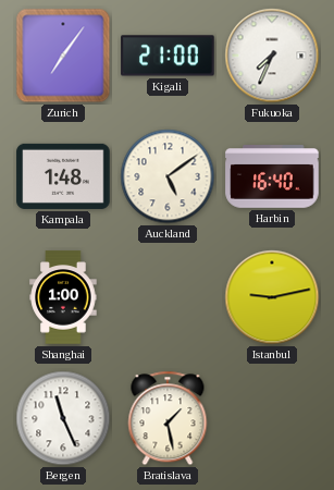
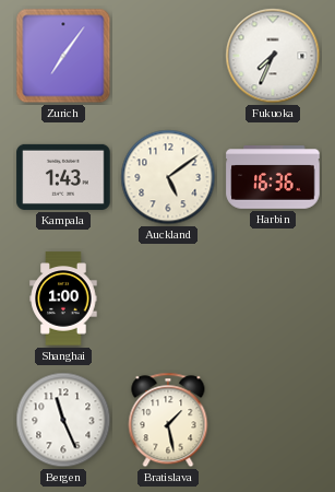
Kigali: 21:00 -> none (168, 56)
Kampala: 1:48 -> 1:43 (63, 177)
Harbin: 16:40 -> 16:36 (273, 177)
Istanbul: 9:13 -> none (272, 297)
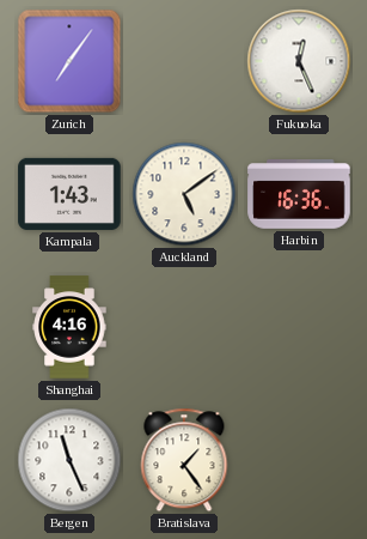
Fukuoka: 7:34 -> 12:26 (299, 61)
Shanghai: 1:00 -> 4:16 (69, 327)
Bratislava: 1:28 -> 1:24 (184, 460)
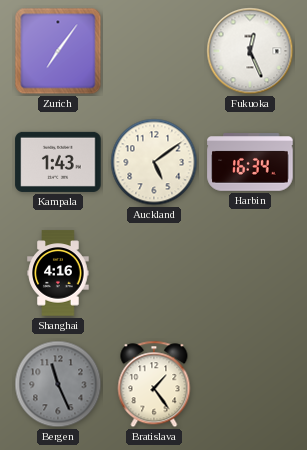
Harbin: 16:36 -> 16:34 (250, 162)
Bergen dial: white -> grey (58, 384)
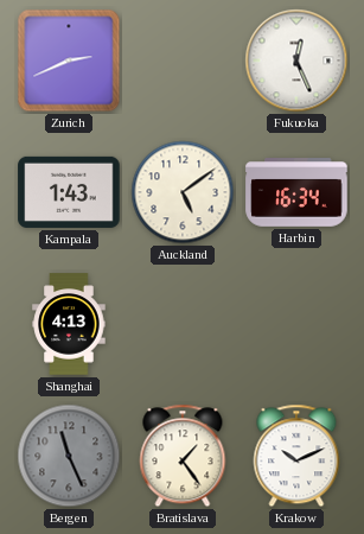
Zurich: 7:06 -> 2:41 (69, 61)
Shanghai: 4:16 -> 4:13 (69, 324)
Krakow: none -> 10:11 (296, 456)
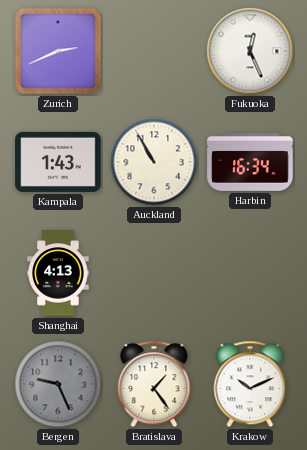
Auckland: 5:09 -> 10:55 (154, 162)
Bergen: 11:26 -> 9:26 (58, 384)
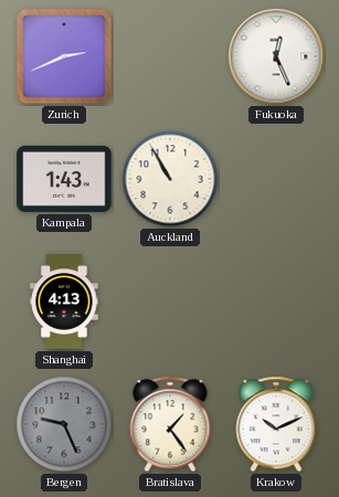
Harbin: 16:34 -> none (250, 162)
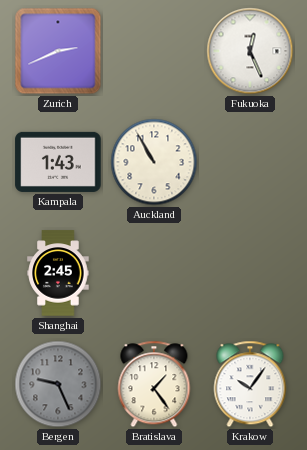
Shanghai: 4:13 -> 2:45 (58, 273)
Krakow: 10:11 -> 10:06 (250, 384)
